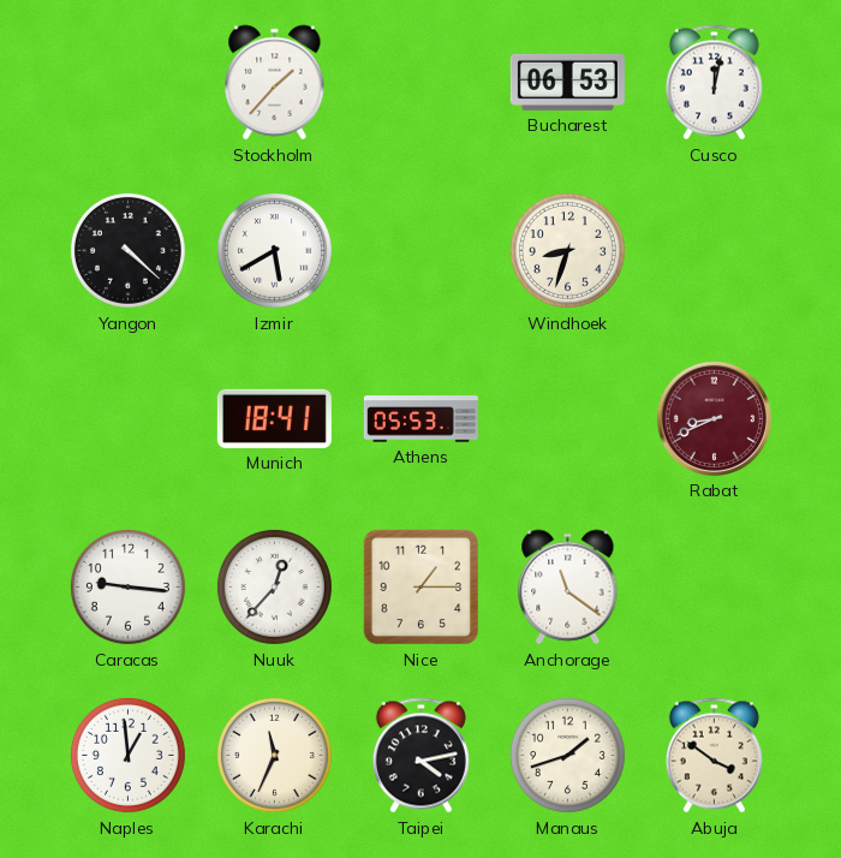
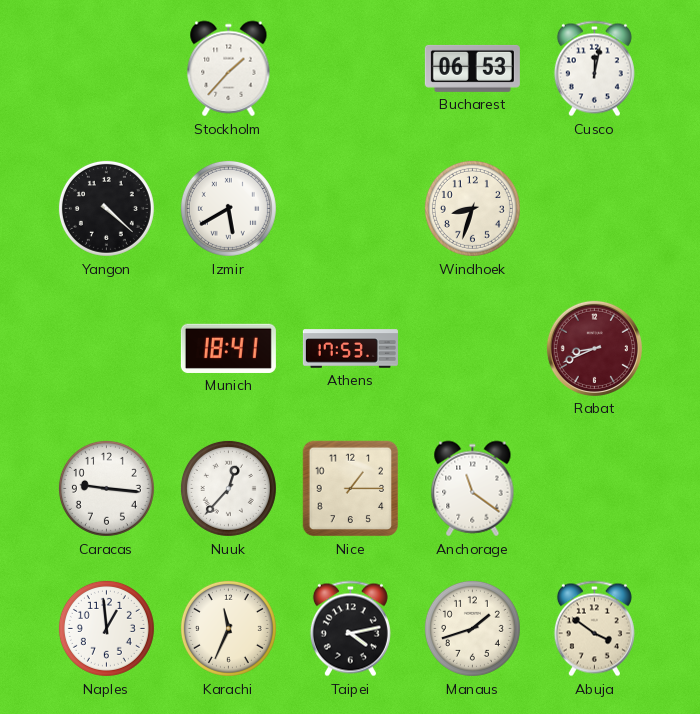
Athens: 05:53 -> 17:53 (350, 349)
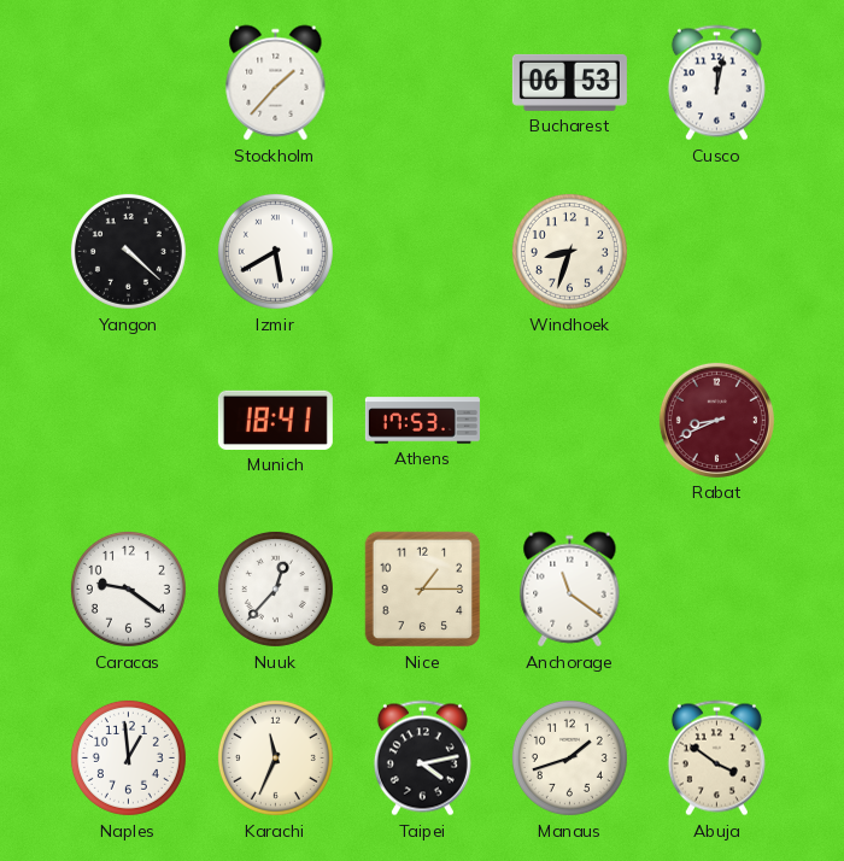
Caracas: 9:16 -> 9:21 (128, 588)
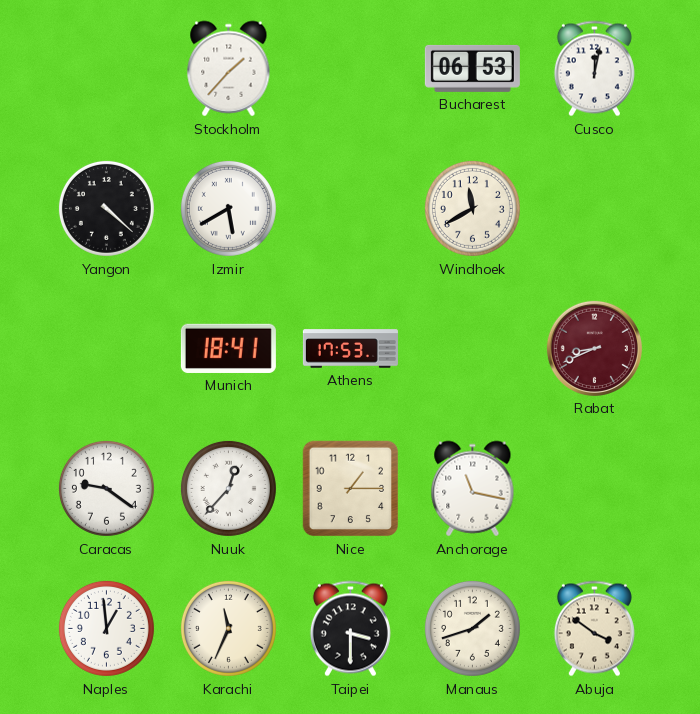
Windhoek: 8:33 -> 11:40 (472, 208)
Anchorage: 11:21 -> 11:17 (473, 489)
Taipei: 4:13 -> 3:30 (350, 629)
